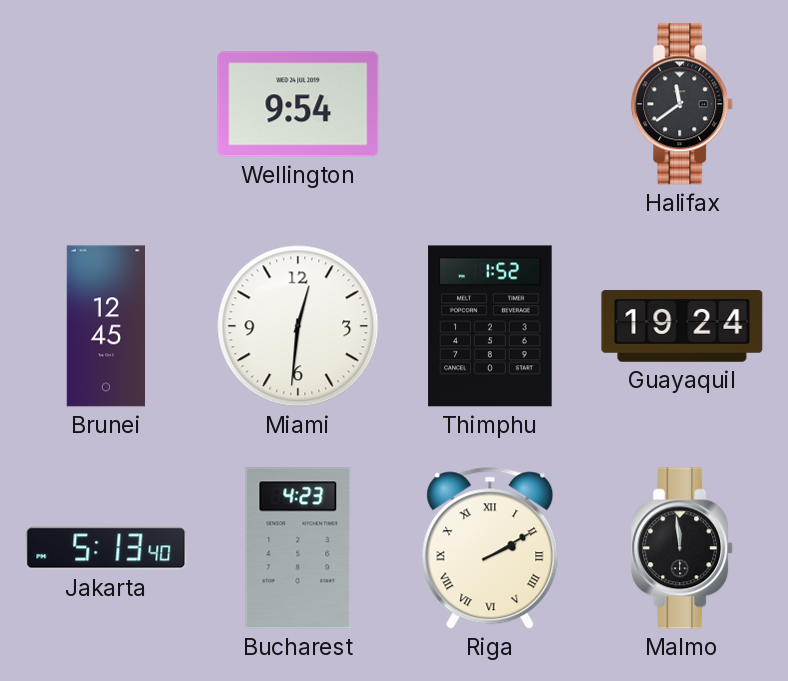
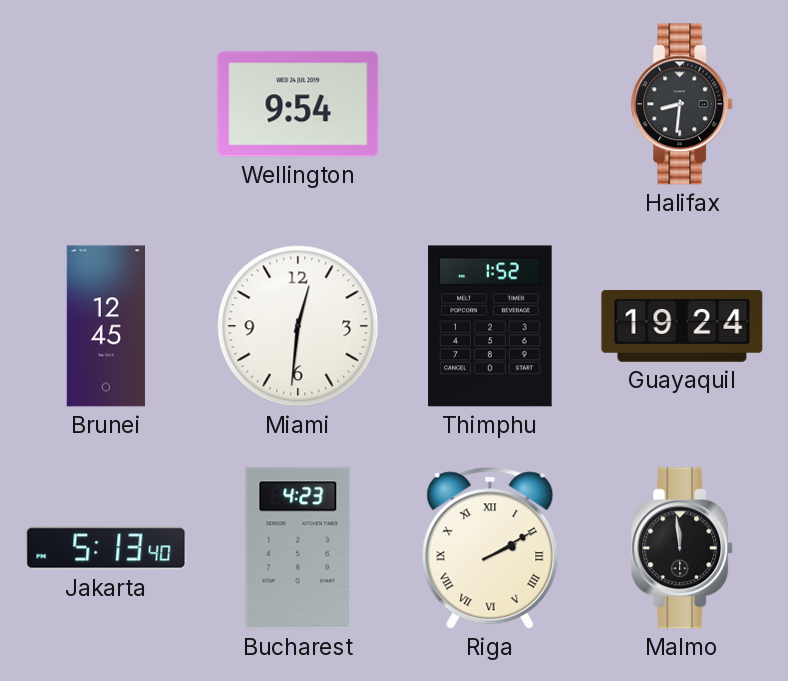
Halifax: 11:39 -> 8:31 (683, 104)
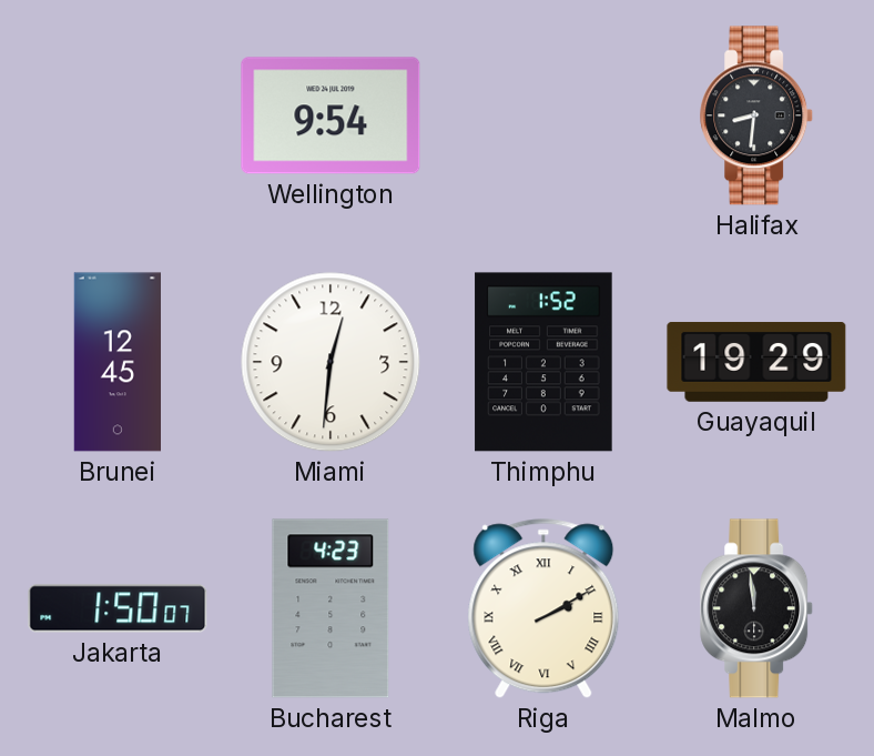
Guayaquil: 19:24 -> 19:29 (756, 363)
Jakarta: 5:13 -> 1:50 (118, 608)
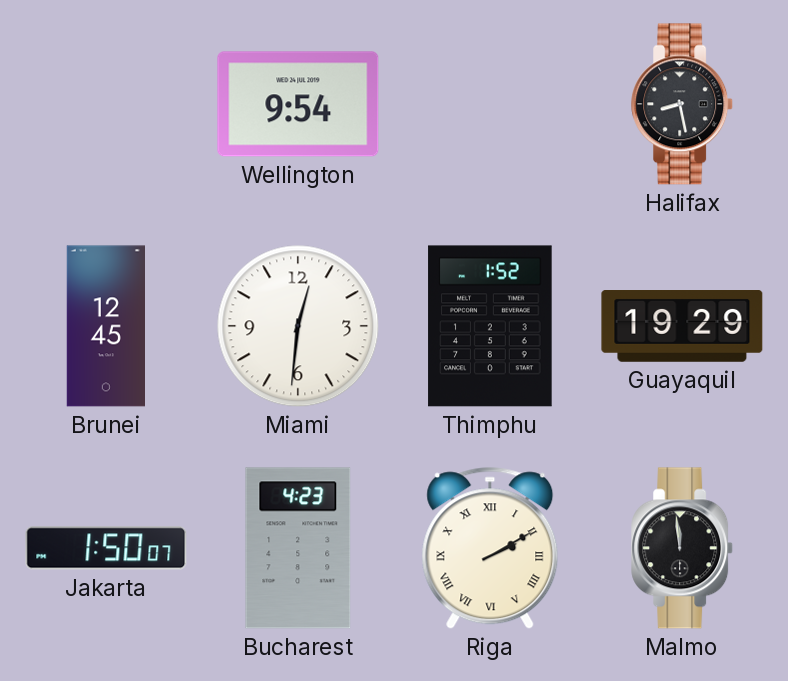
Halifax: 8:31 -> 8:28 (683, 104)
